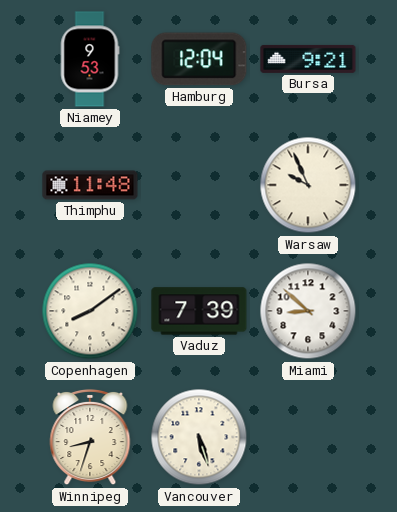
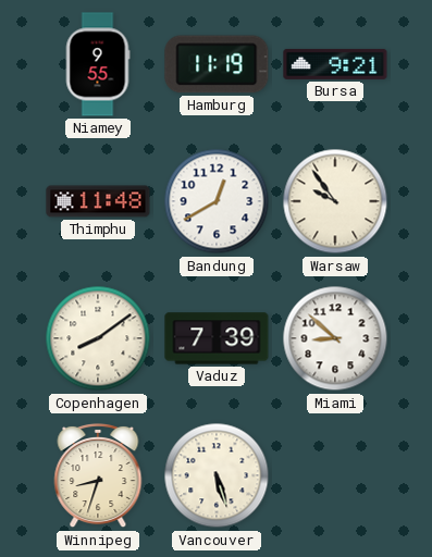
Niamey: 9:53 -> 9:55 (98, 64)
Hamburg: 12:04 -> 11:19 (217, 64)
Bandung: none -> 12:40 (217, 201)
Warsaw: 9:56 -> 9:54 (335, 201)
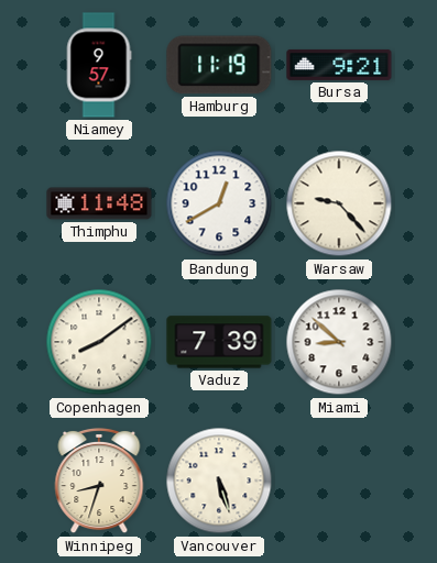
Niamey: 9:55 -> 9:57 (99, 65)
Warsaw: 9:54 -> 9:23 (339, 203)
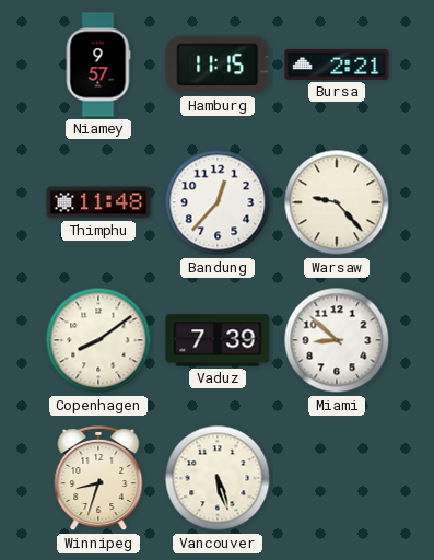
Hamburg: 11:19 -> 11:15 (218, 65)
Bursa: 9:21 -> 2:21 (337, 65)
Bandung: 12:40 -> 12:37 (218, 202)
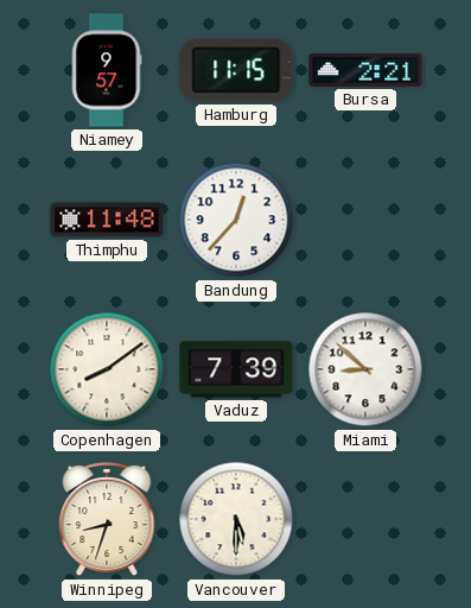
Warsaw: 9:23 -> none (337, 202)
Vancouver: 5:27 -> 5:30 (236, 519)
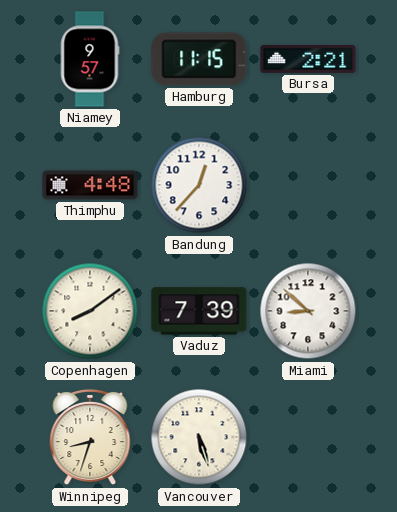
Thimphu: 11:48 -> 4:48 (90, 185)
Vancouver: 5:30 -> 5:27 (199, 437)
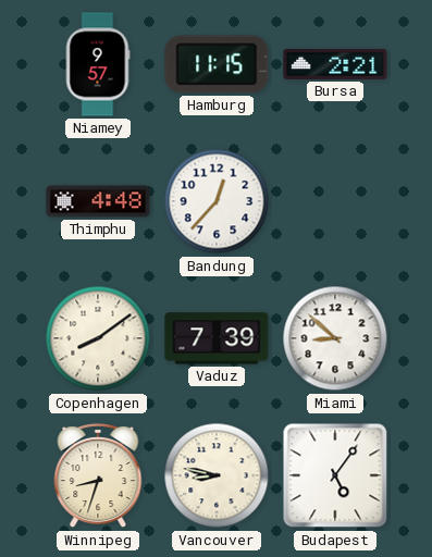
Vancouver: 5:27 -> 8:47 (217, 475)
Budapest: none -> 5:06 (335, 475)
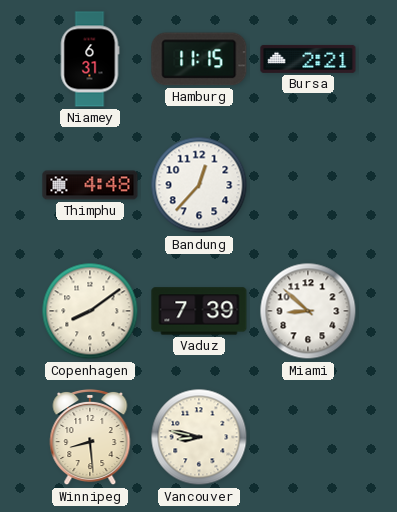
Niamey: 9:57 -> 6:31 (90, 59)
Winnipeg: 8:33 -> 8:29 (90, 437)
Budapest: 5:06 -> none (335, 475)
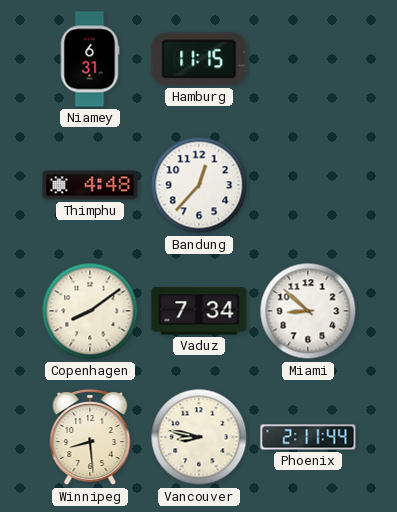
Bursa: 2:21 -> none (308, 59)
Vaduz: 7:39 -> 7:34 (199, 311)
Phoenix: none -> 2:11 (308, 437)
